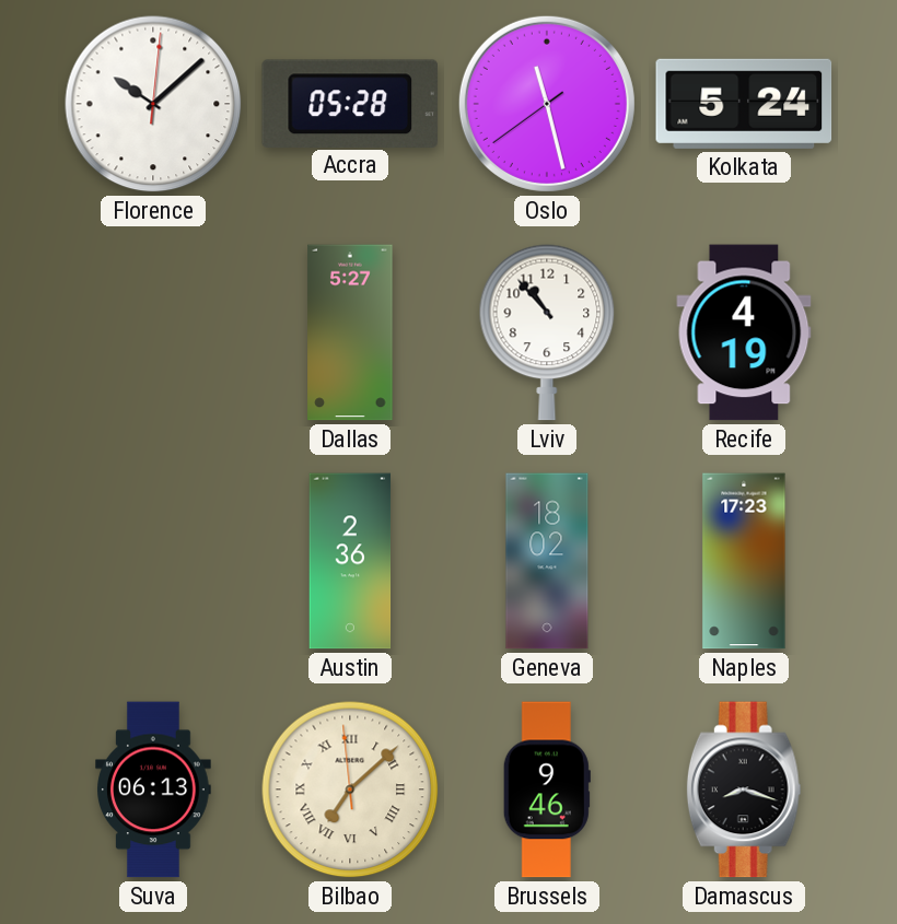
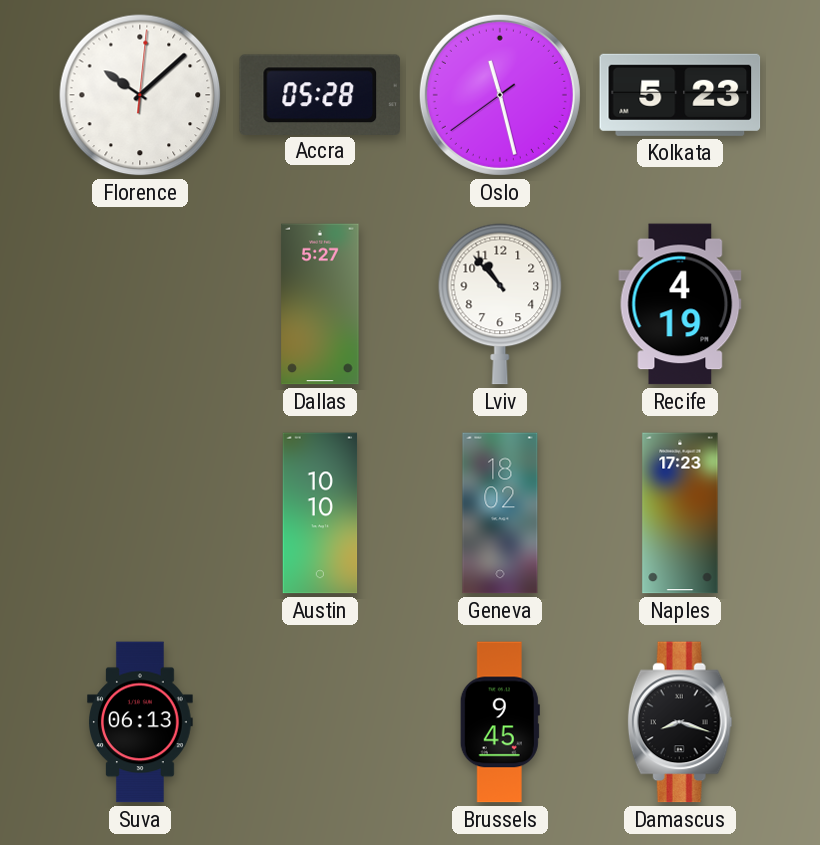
Kolkata: 5:24 -> 5:23 (680, 95)
Austin: 2:36 -> 10:10 (320, 513)
Bilbao: 7:07 -> none (350, 790)
Brussels: 9:46 -> 9:45 (500, 722)
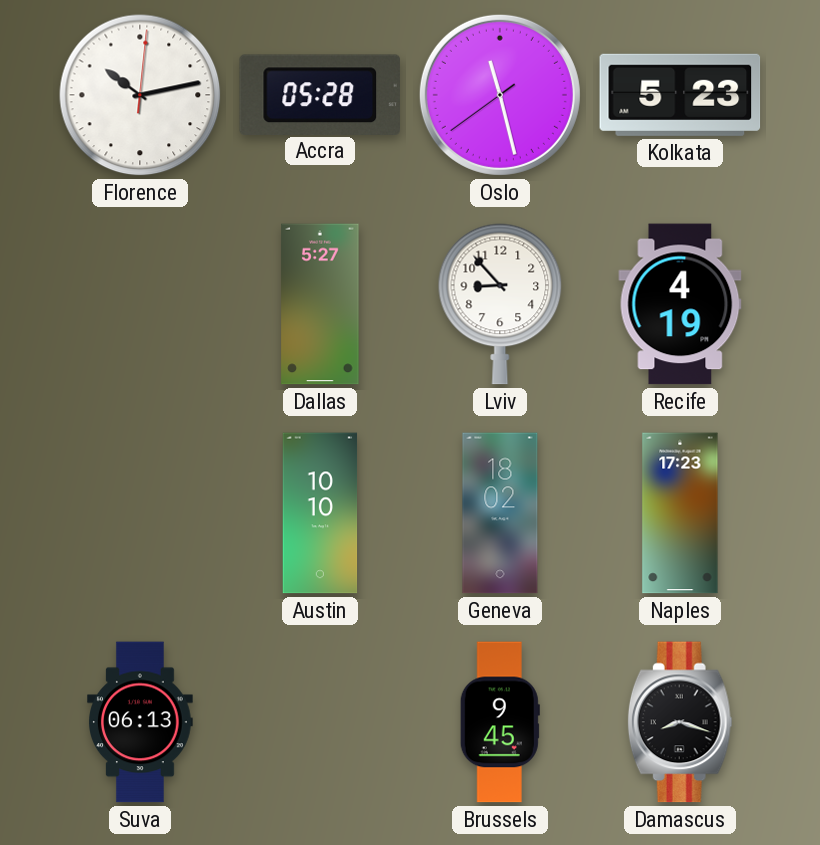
Florence: 10:08 -> 10:13 (140, 95)
Lviv: 10:53 -> 8:53 (500, 304)
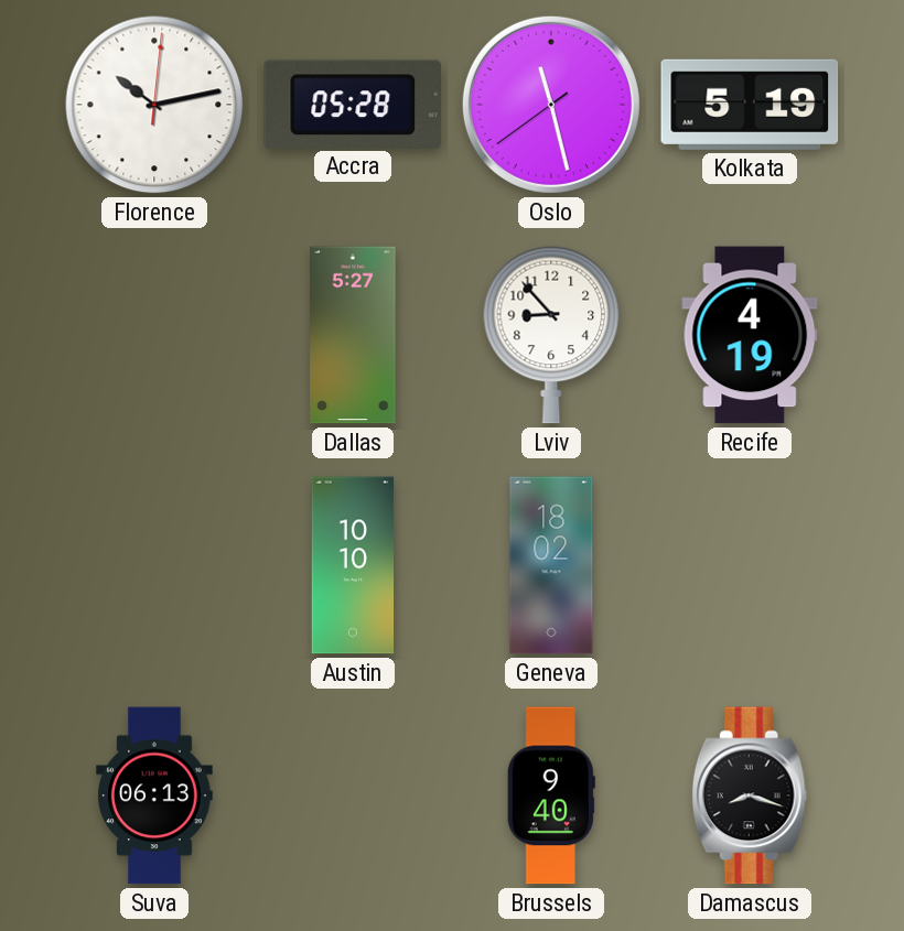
Kolkata: 5:23 -> 5:19 (750, 105)
Naples: 17:23 -> none (680, 513)
Brussels: 9:45 -> 9:40 (551, 795)
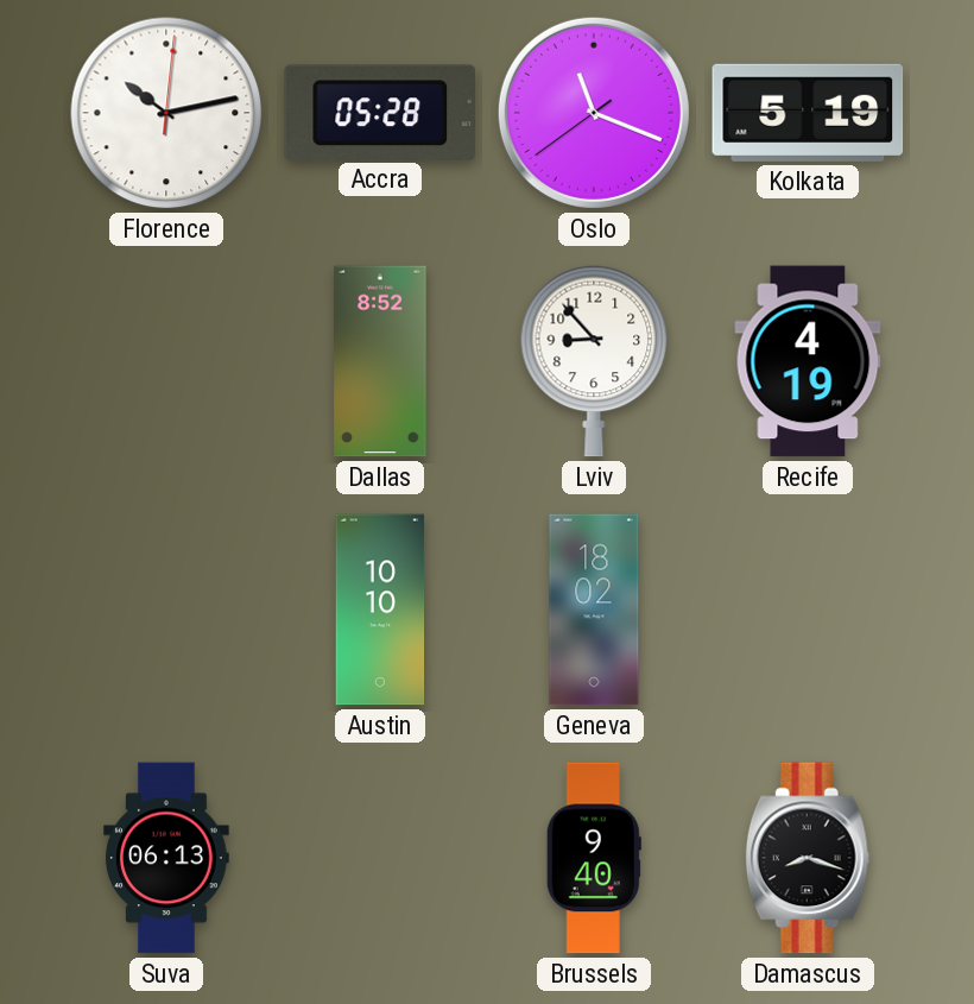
Oslo: 11:27 -> 11:18 (594, 113)
Dallas: 5:27 -> 8:52 (380, 361)
